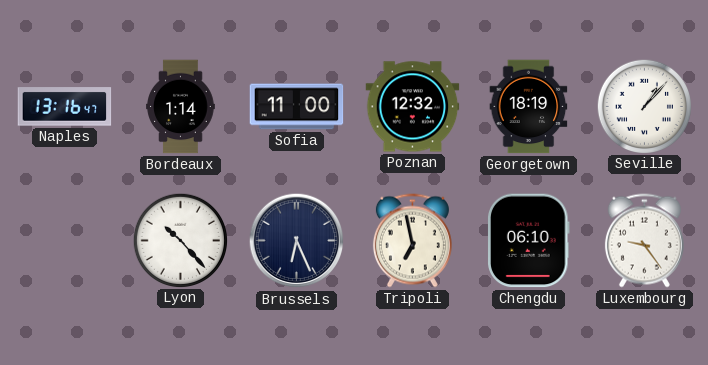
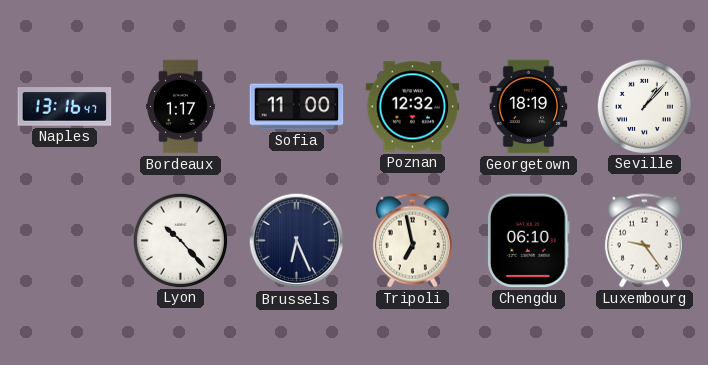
Bordeaux: 1:14 -> 1:17 (181, 107)
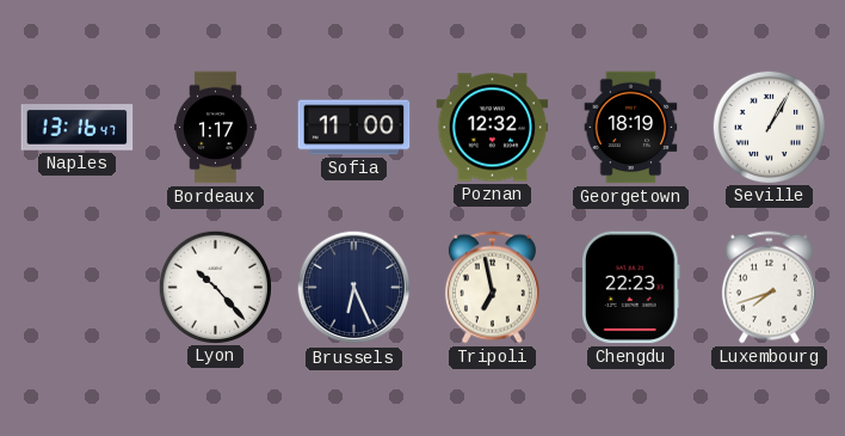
Seville: 1:07 -> 1:05 (769, 127)
Chengdu: 06:10 -> 22:23 (631, 288)
Luxembourg: 9:24 -> 7:42 (769, 288)
